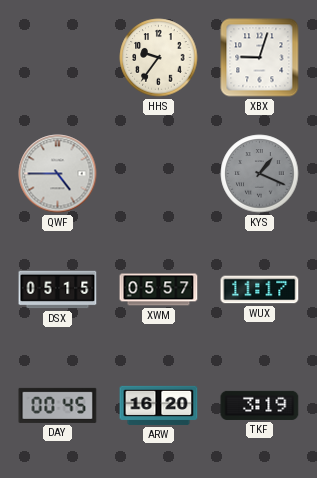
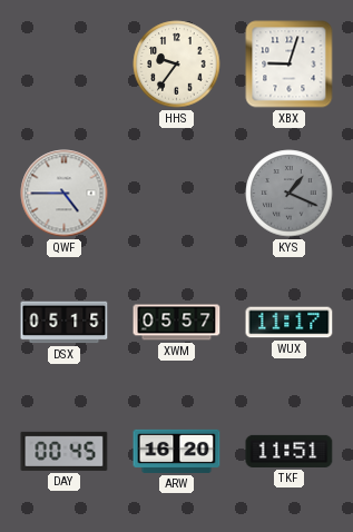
TKF: 3:19 -> 11:51 (290, 451)
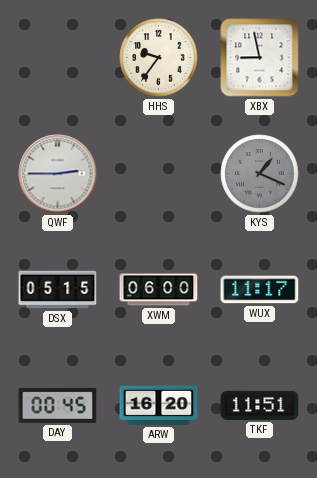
XBX: 9:03 -> 8:58 (260, 58)
QWF: 4:45 -> 2:45 (58, 174)
XWM: 05:57 -> 06:00 (159, 290)
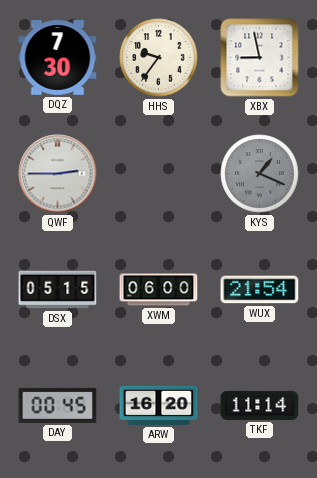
DQZ: none -> 7:30 (58, 58)
WUX: 11:17 -> 21:54 (260, 290)
TKF: 11:51 -> 11:14 (260, 405)
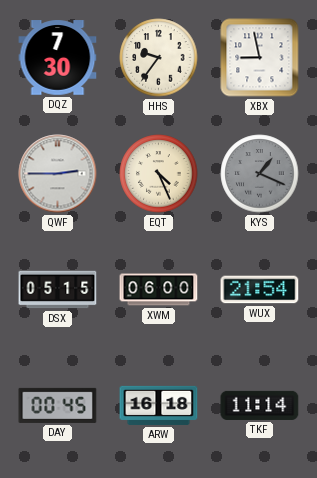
EQT: none -> 4:26 (159, 174)
ARW: 16:20 -> 16:18 (159, 405)
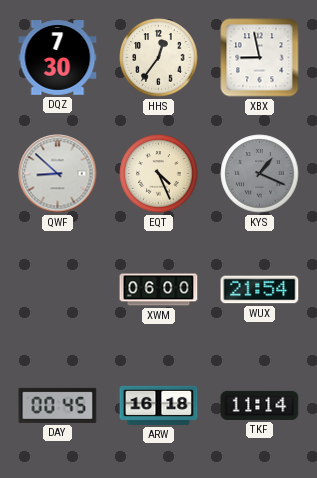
HHS: 9:36 -> 12:36 (159, 58)
QWF: 2:45 -> 8:52 (58, 174)
DSX: 05:15 -> none (58, 290)
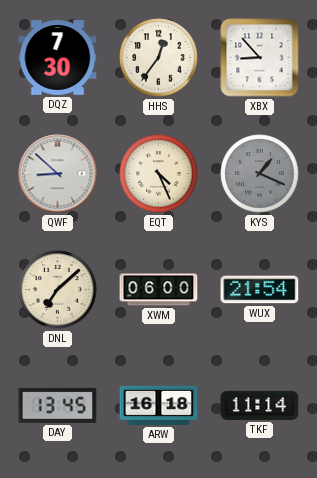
XBX: 8:58 -> 8:53 (260, 58)
DNL: none -> 7:08 (58, 290)
DAY: 00:45 -> 13:45 (58, 405)
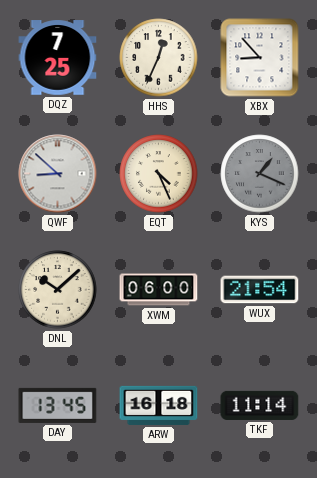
DQZ: 7:30 -> 7:25 (58, 58)
HHS: 12:36 -> 12:34 (159, 58)
DNL: 7:08 -> 10:08 (58, 290)
